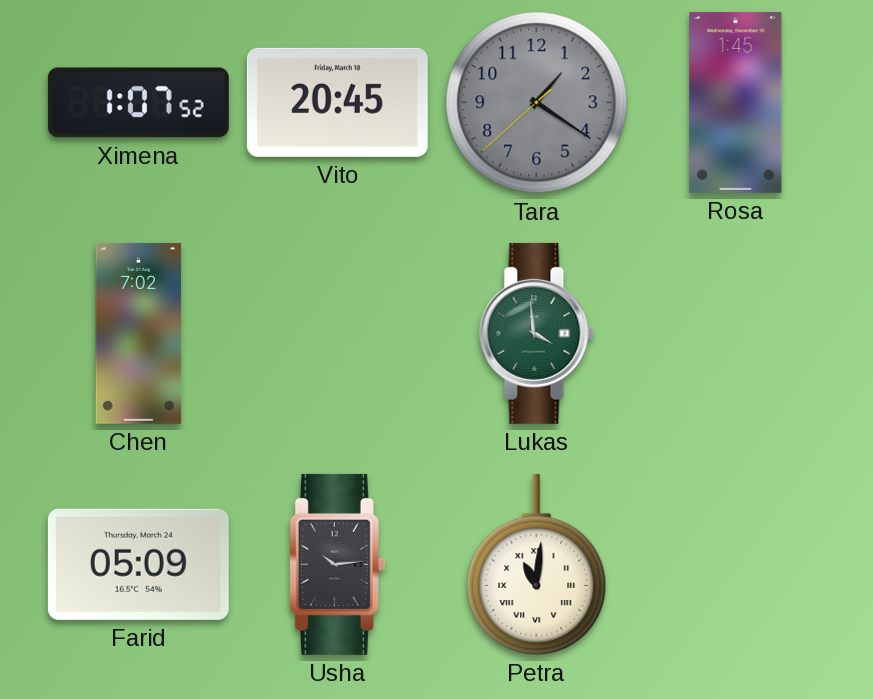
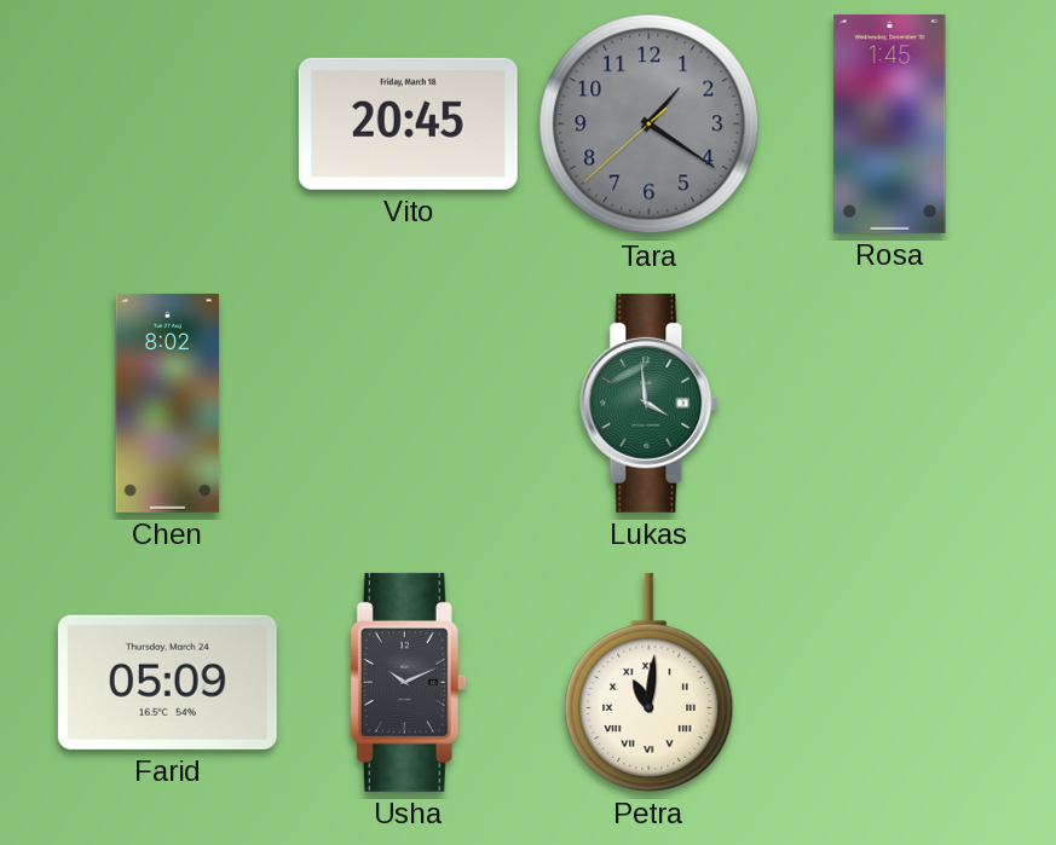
Ximena: 1:07 -> none (138, 103)
Chen: 7:02 -> 8:02 (168, 403)
Usha: 10:14 -> 10:11 (408, 682)
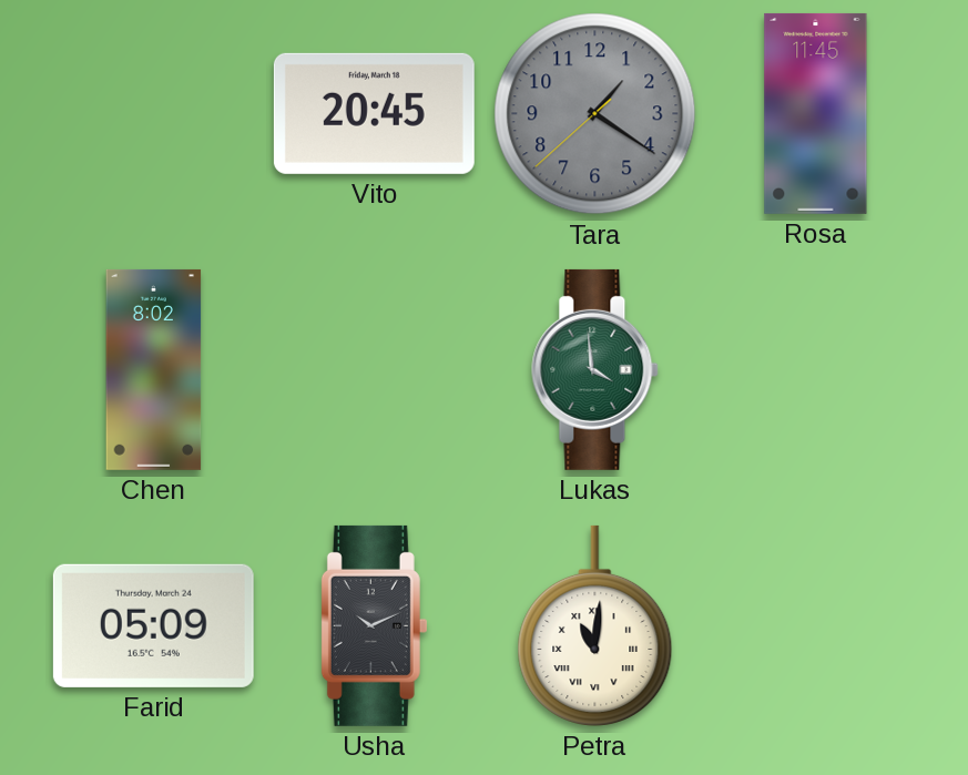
Rosa: 1:45 -> 11:45 (816, 113)
